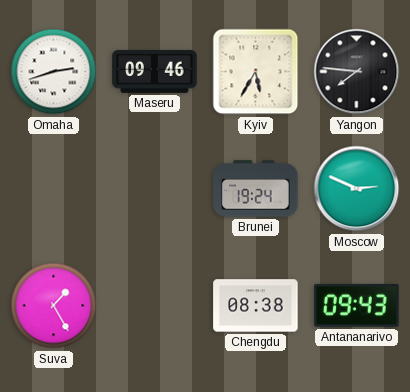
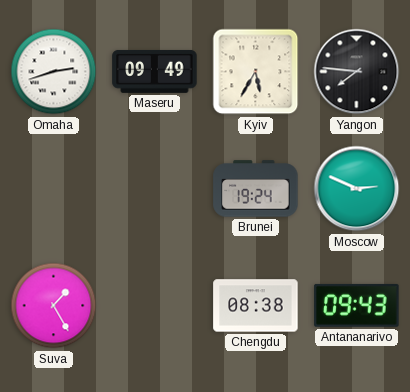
Maseru: 09:46 -> 09:49 (155, 71)
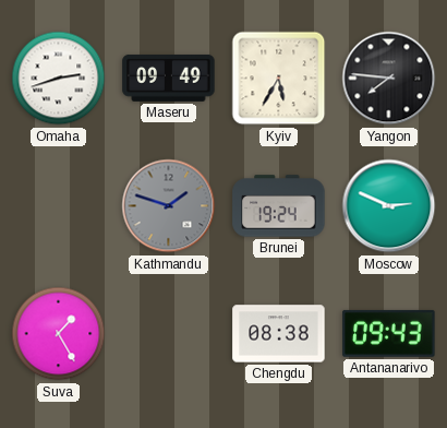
Kathmandu: none -> 1:48 (169, 206)
